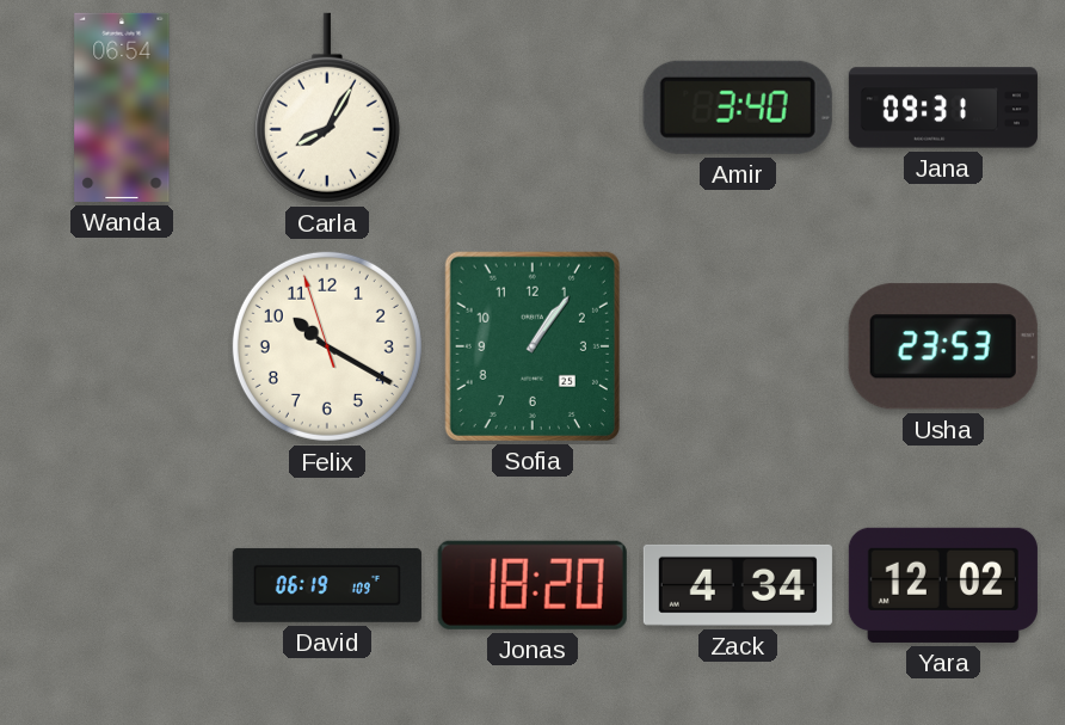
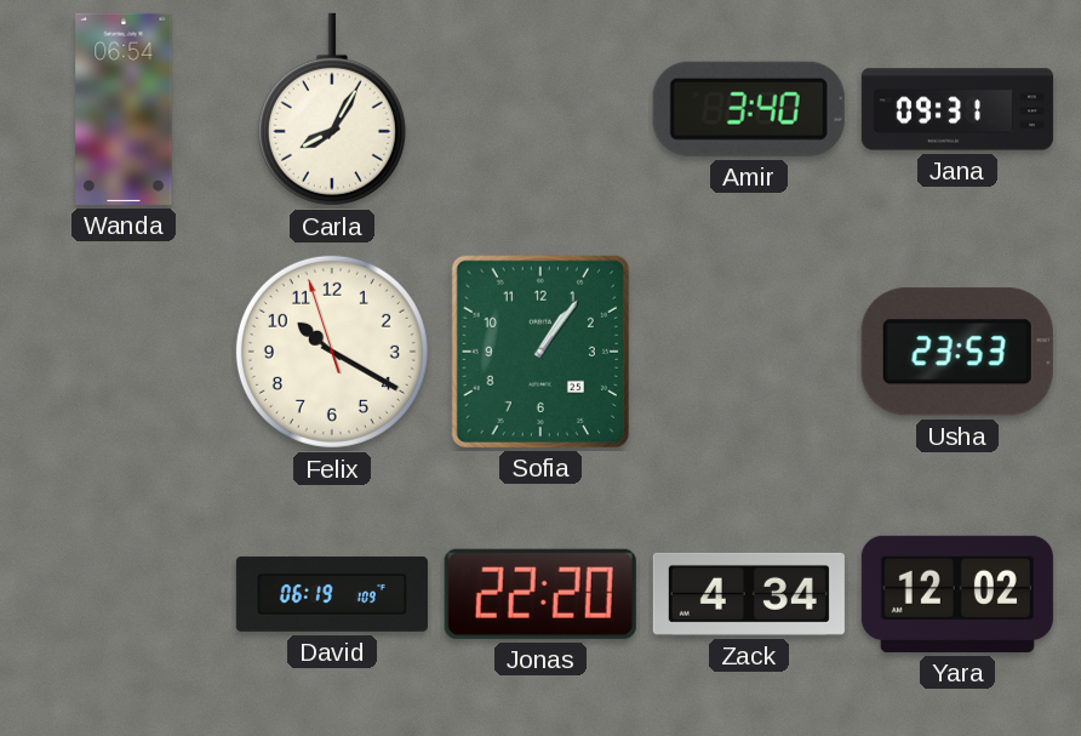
Jonas: 18:20 -> 22:20 (540, 594)
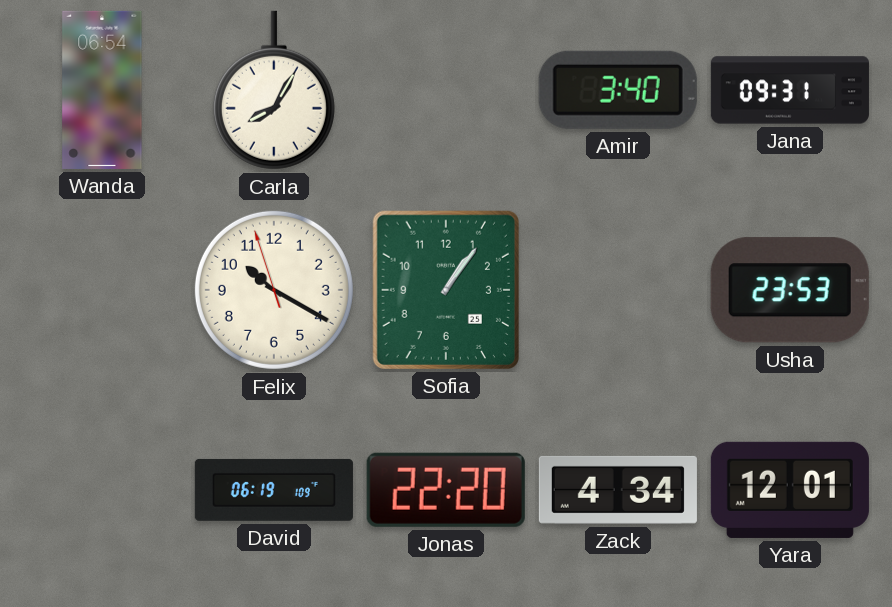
Yara: 12:02 -> 12:01 (790, 490)
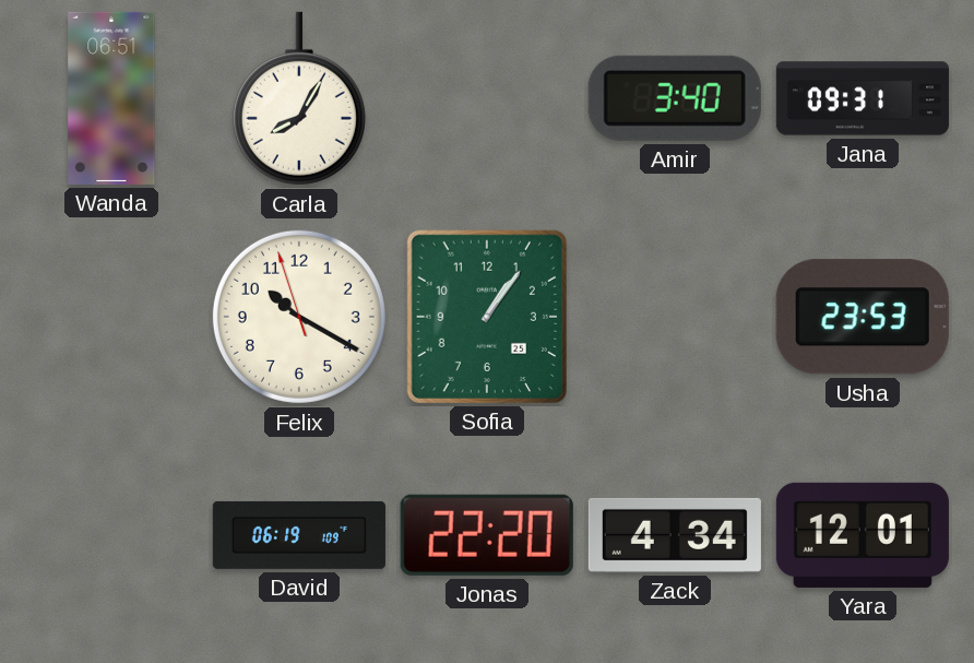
Wanda: 06:54 -> 06:51 (111, 98)
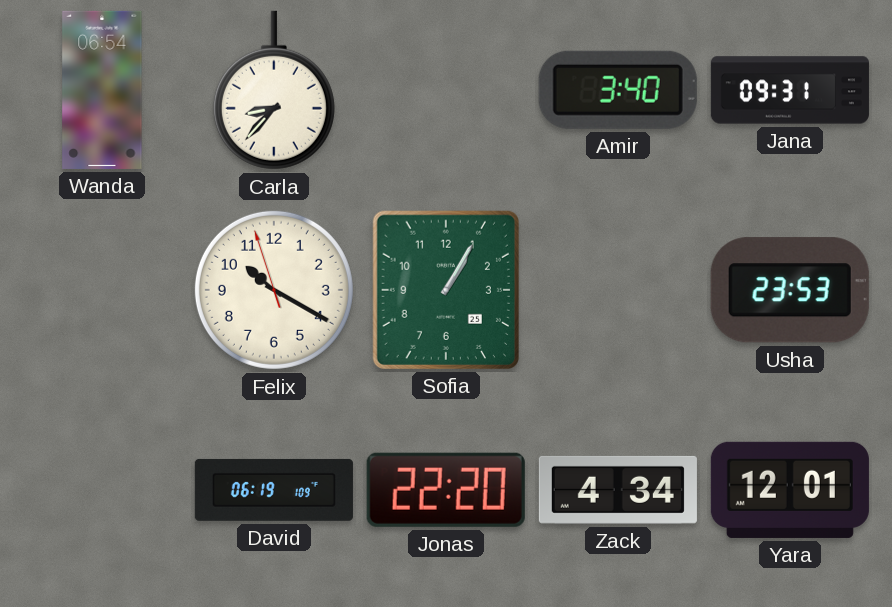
Wanda: 06:51 -> 06:54 (102, 90)
Carla: 8:05 -> 8:37 (274, 90)
Sofia: 1:06 -> 1:05 (446, 290)
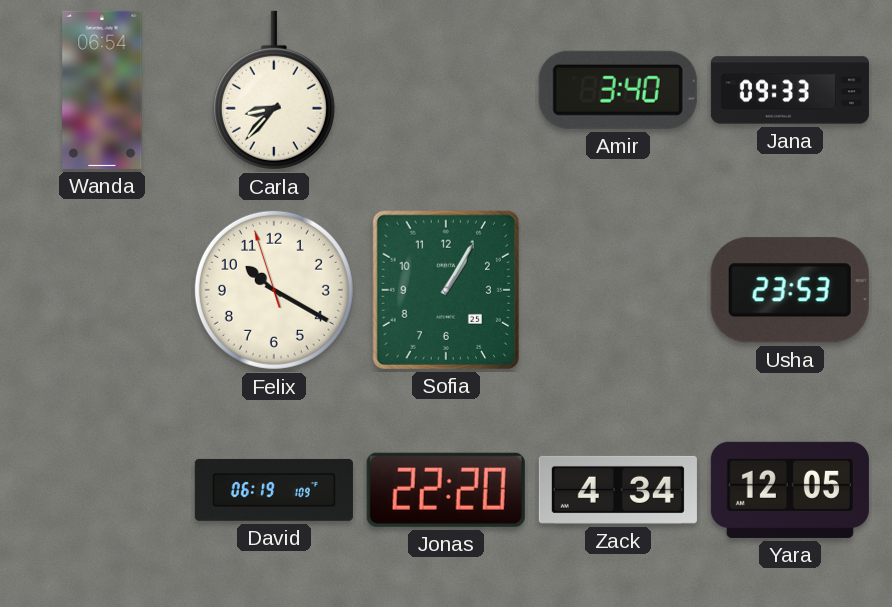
Jana: 09:31 -> 09:33 (790, 90)
Yara: 12:01 -> 12:05 (790, 490)
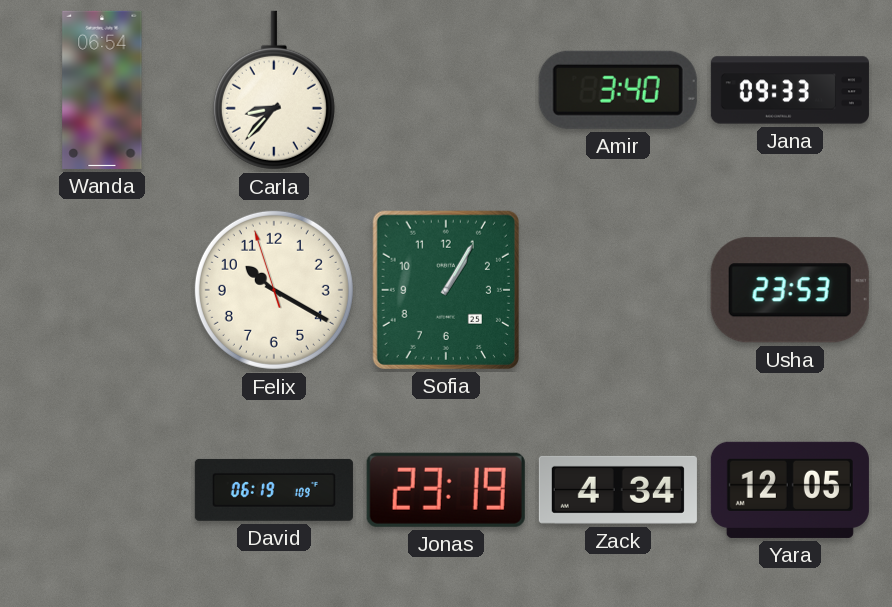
Jonas: 22:20 -> 23:19 (446, 490)
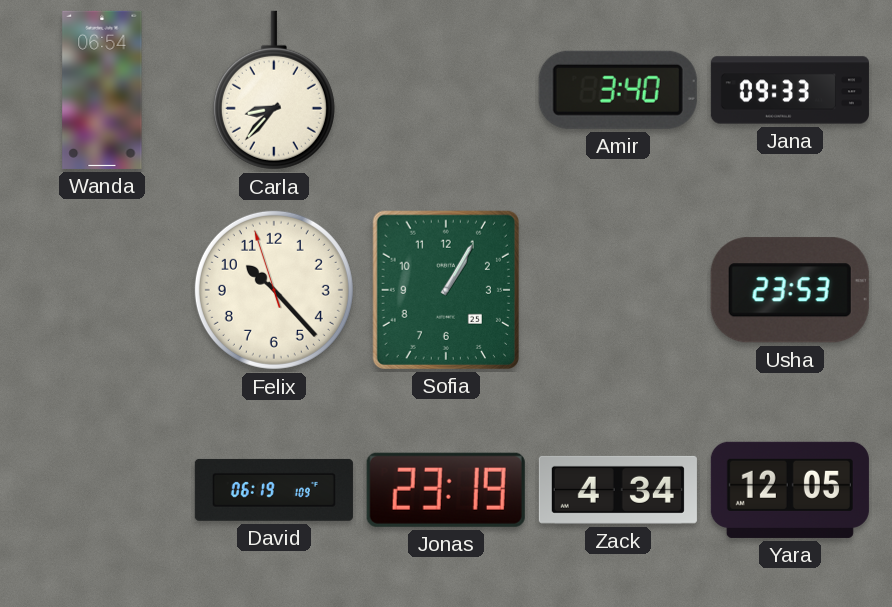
Felix: 10:19 -> 10:22 (274, 290)
